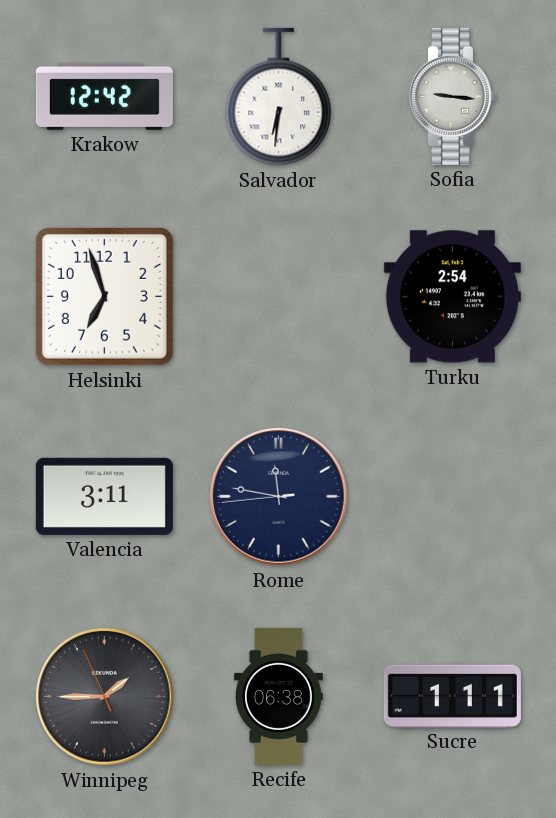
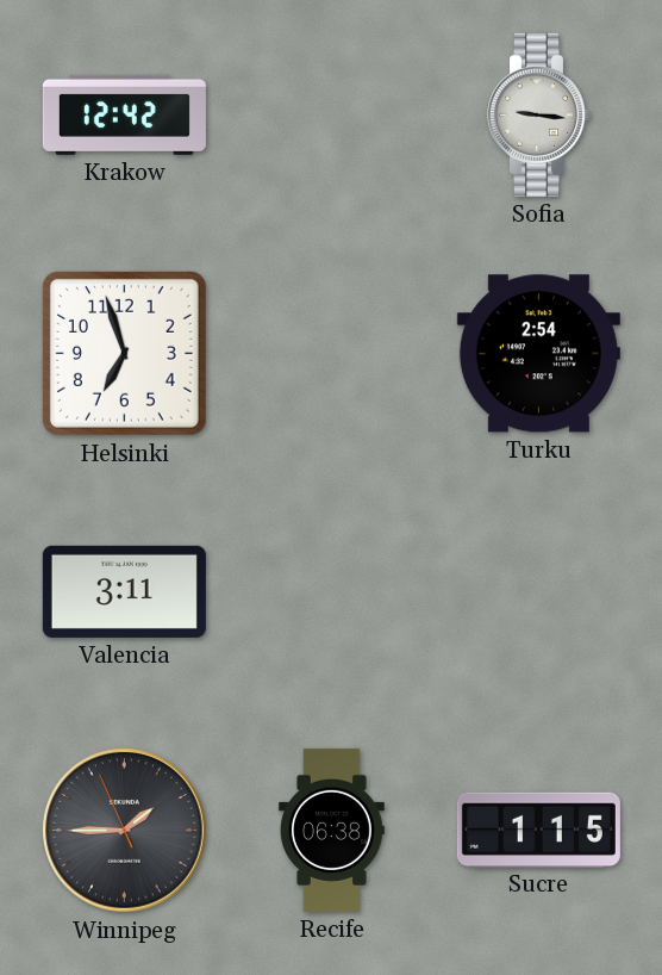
Salvador: 6:31 -> none (279, 97)
Rome: 11:46 -> none (279, 497)
Sucre: 1:11 -> 1:15 (538, 830)
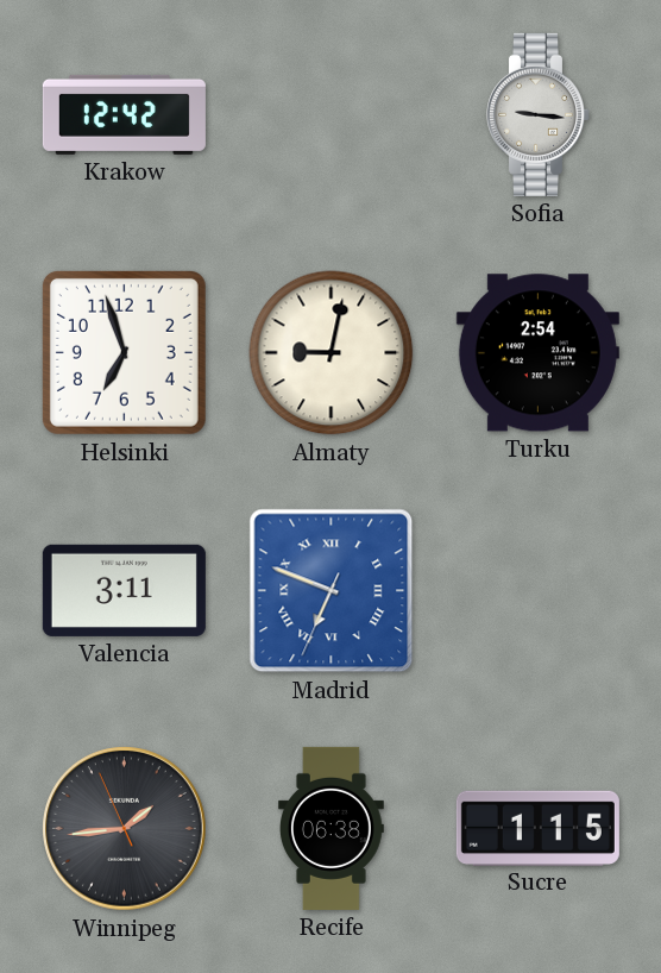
Almaty: none -> 9:02 (332, 353)
Madrid: none -> 6:48 (332, 591)
Winnipeg: 1:44 -> 1:43 (125, 829)
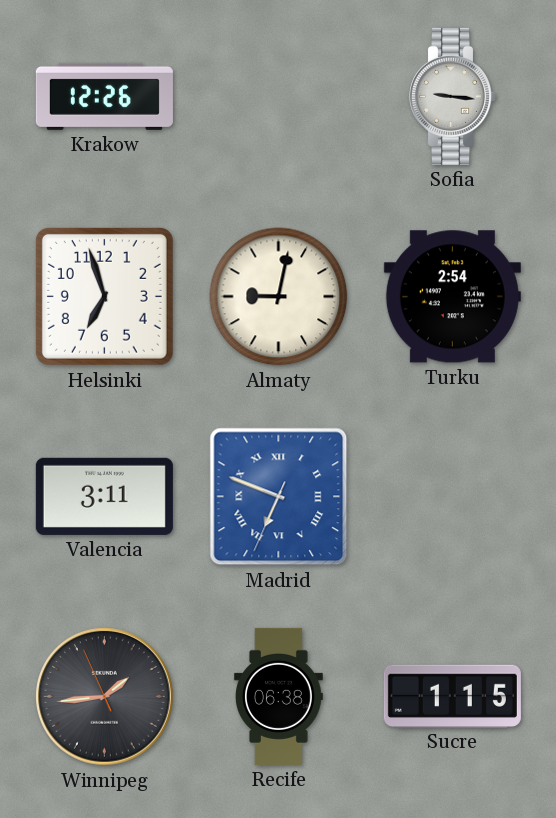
Krakow: 12:42 -> 12:26 (104, 96)
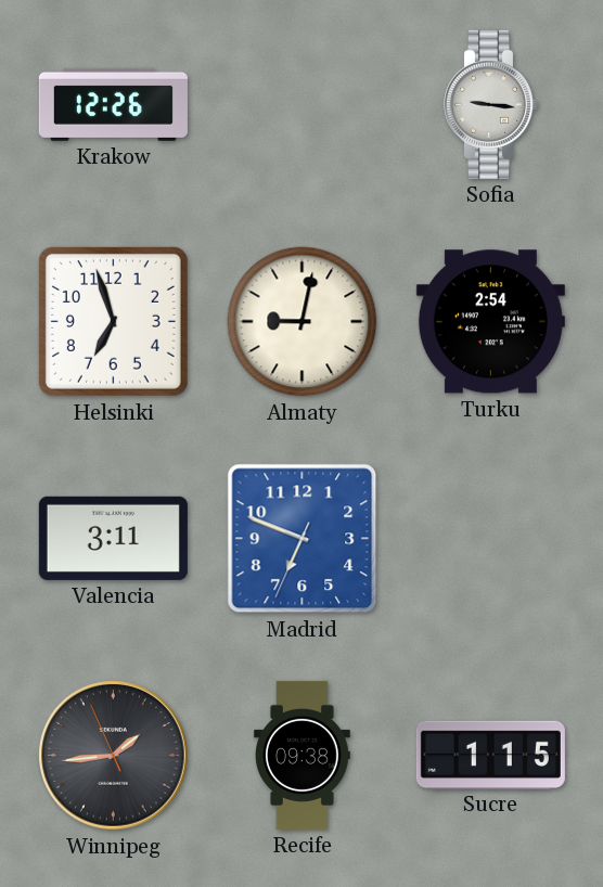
Madrid numerals: Roman -> Arabic (303, 539)
Recife: 06:38 -> 09:38 (303, 755)
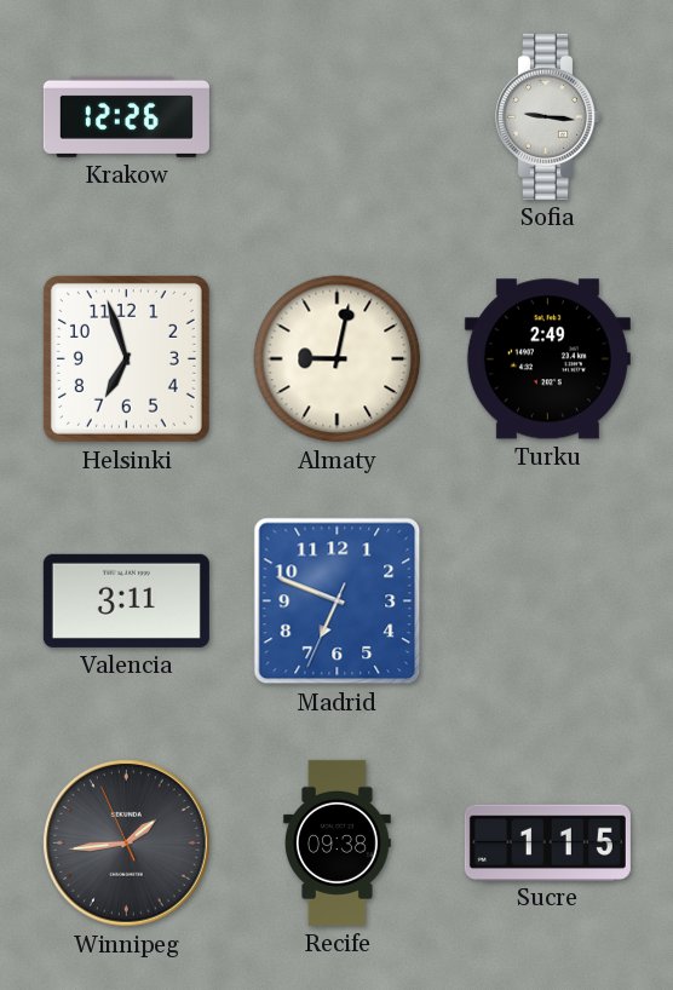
Turku: 2:54 -> 2:49 (547, 359)
